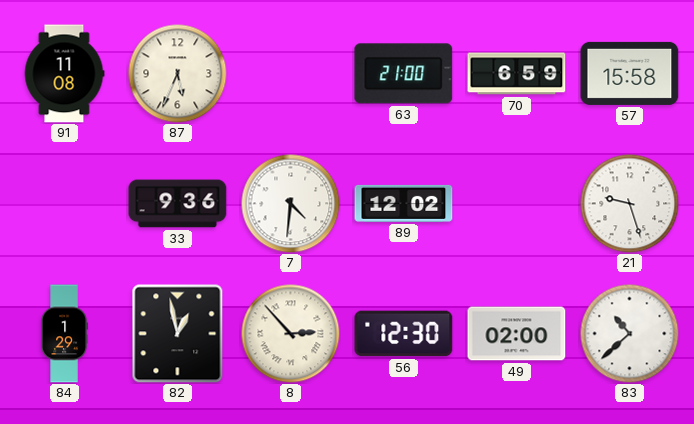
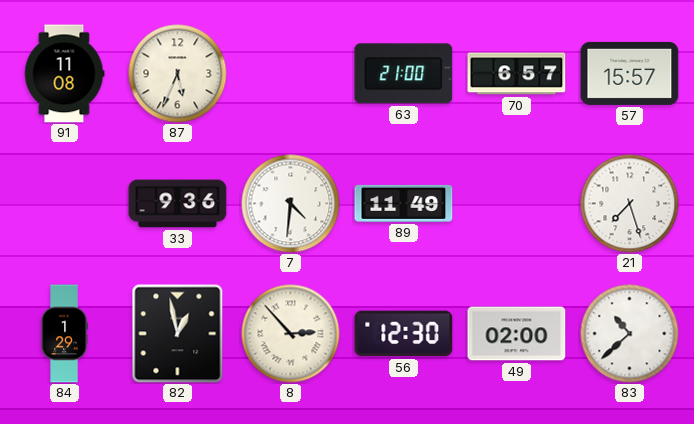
70: 6:59 -> 6:57 (517, 74)
57: 15:58 -> 15:57 (630, 73)
89: 12:02 -> 11:49 (404, 203)
21: 9:27 -> 7:27 (630, 204)
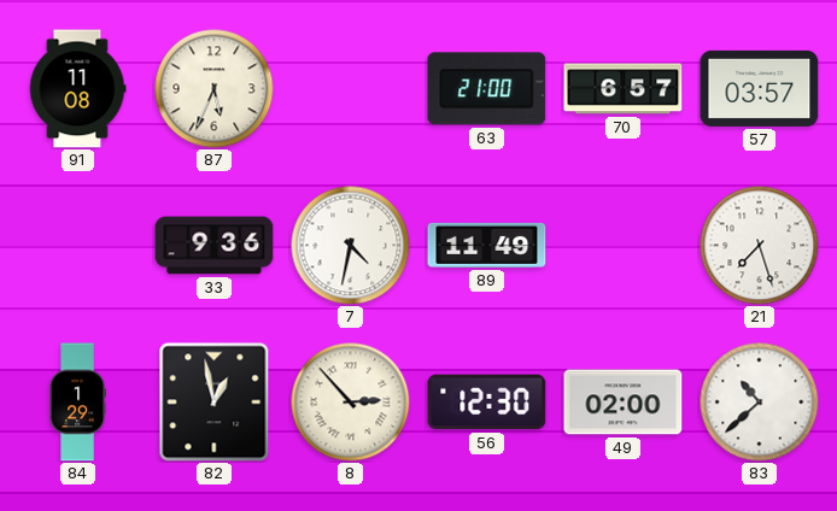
57: 15:57 -> 03:57 (760, 88)
7: 4:31 -> 4:32 (351, 246)
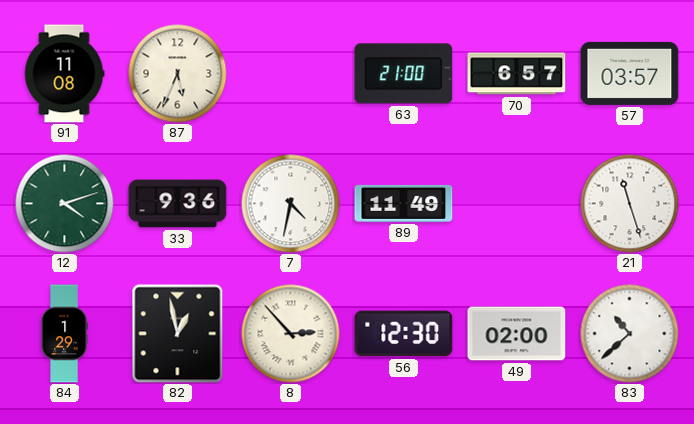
12: none -> 4:12 (65, 204)
21: 7:27 -> 11:27 (630, 204)
